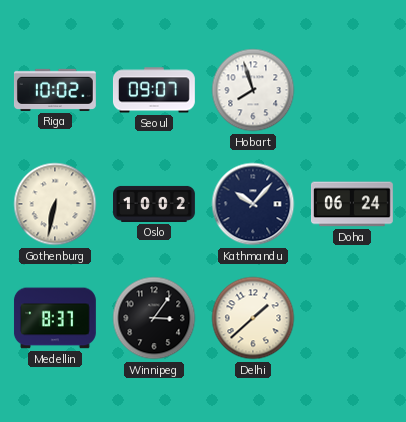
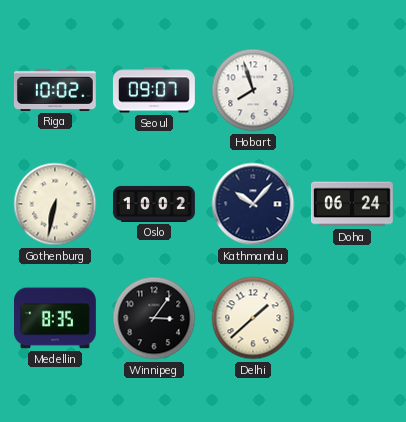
Medellin: 8:37 -> 8:35 (55, 318)
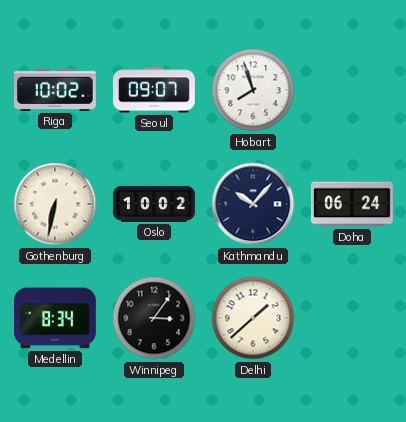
Medellin: 8:35 -> 8:34 (55, 318)
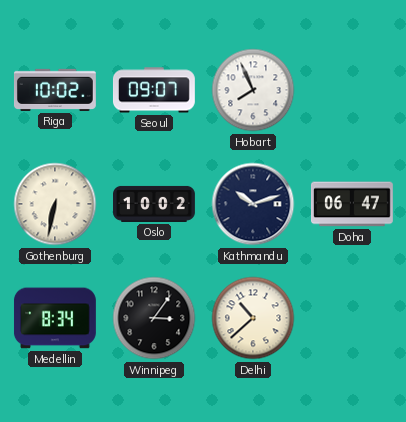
Hobart: 7:57 -> 7:56 (253, 90)
Kathmandu: 10:07 -> 10:12 (253, 204)
Doha: 06:24 -> 06:47 (352, 204)
Delhi: 1:38 -> 10:38 (253, 318)
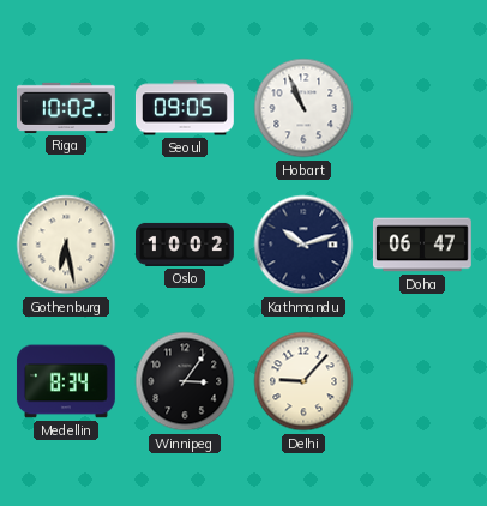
Seoul: 09:07 -> 09:05 (185, 108)
Hobart: 7:56 -> 10:56 (303, 108)
Gothenburg: 6:32 -> 6:28 (66, 245)
Delhi: 10:38 -> 9:07 (303, 381)
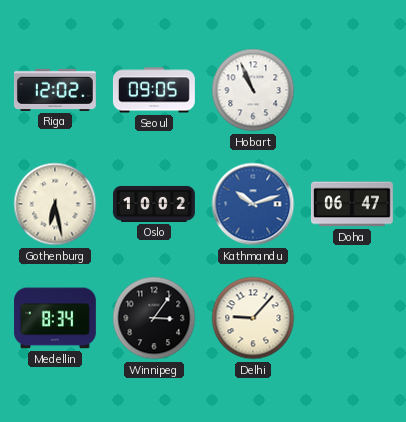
Riga: 10:02 -> 12:02 (55, 90)
Kathmandu dial: navy -> blue (253, 204)
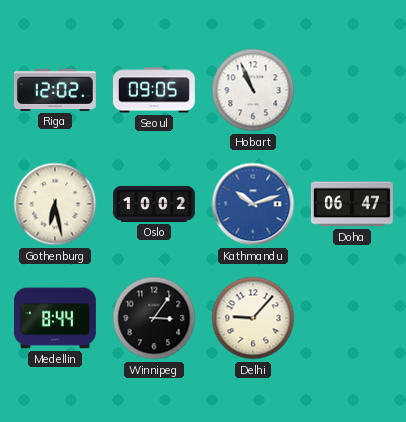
Medellin: 8:34 -> 8:44 (55, 318)
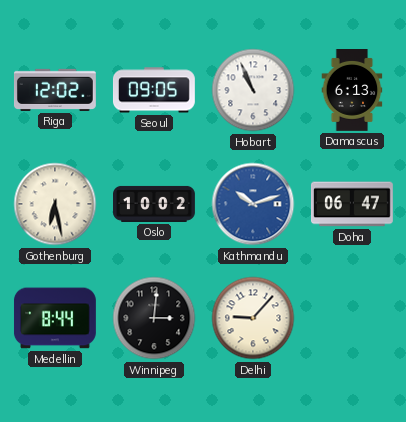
Damascus: none -> 6:13 (352, 91)
Winnipeg: 3:06 -> 3:01 (154, 318)
